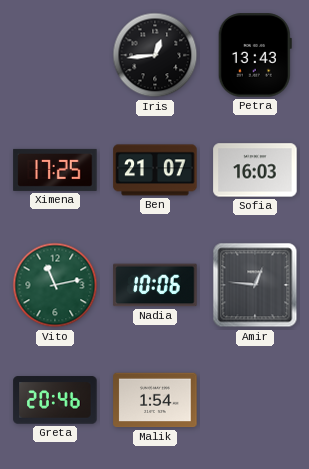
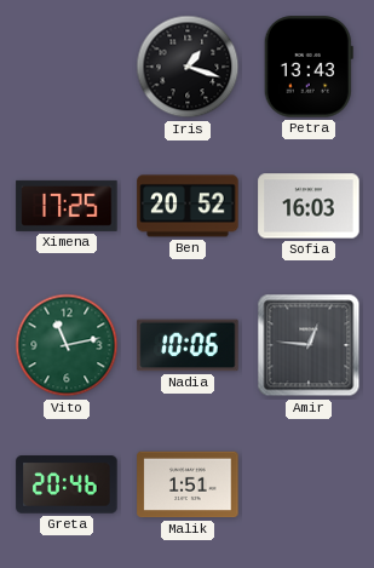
Iris: 12:44 -> 1:18 (188, 67)
Ben: 21:07 -> 20:52 (188, 206)
Malik: 1:54 -> 1:51 (188, 484)
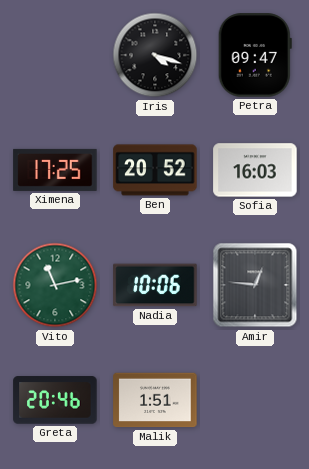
Iris: 1:18 -> 4:18 (155, 55)
Petra: 13:43 -> 09:47 (255, 55)
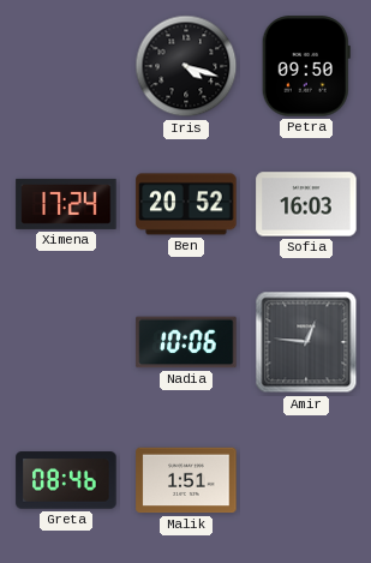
Petra: 09:47 -> 09:50 (306, 66)
Ximena: 17:25 -> 17:24 (66, 204)
Vito: 11:13 -> none (55, 285)
Greta: 20:46 -> 08:46 (66, 480)
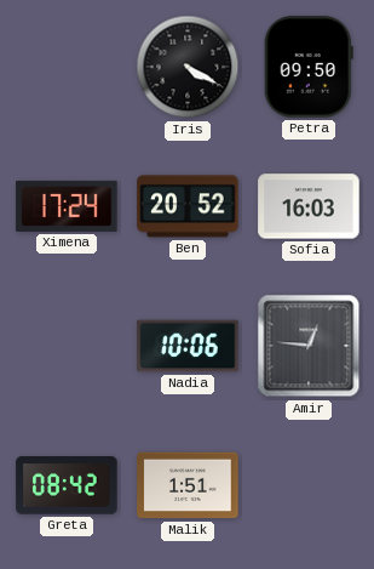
Iris: 4:18 -> 4:20 (188, 67)
Greta: 08:46 -> 08:42 (67, 485)
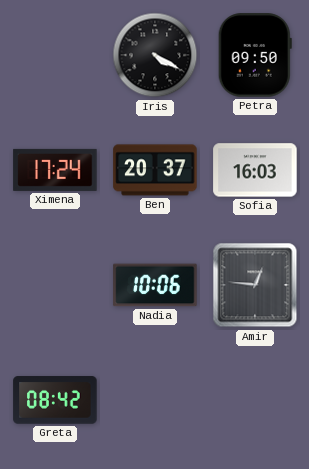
Ben: 20:52 -> 20:37 (155, 170)
Malik: 1:51 -> none (188, 485)
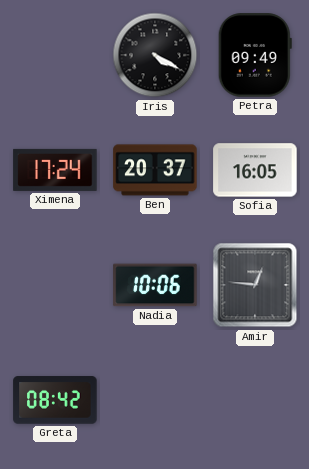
Petra: 09:50 -> 09:49 (255, 55)
Sofia: 16:03 -> 16:05 (255, 170)
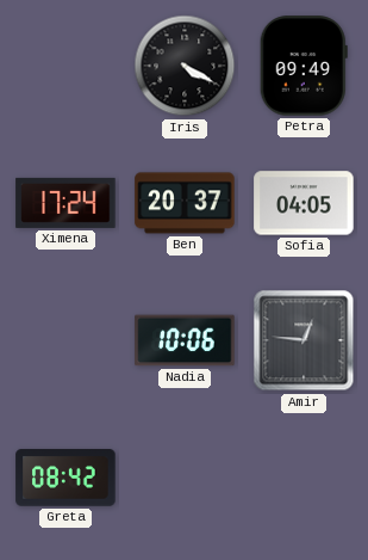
Sofia: 16:05 -> 04:05 (304, 203)
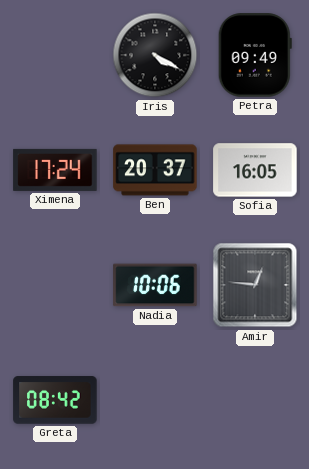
Sofia: 04:05 -> 16:05 (255, 170)
